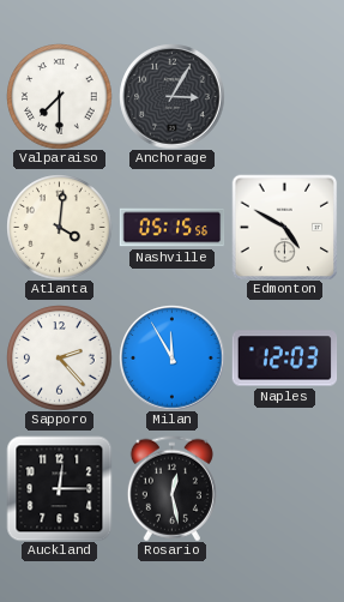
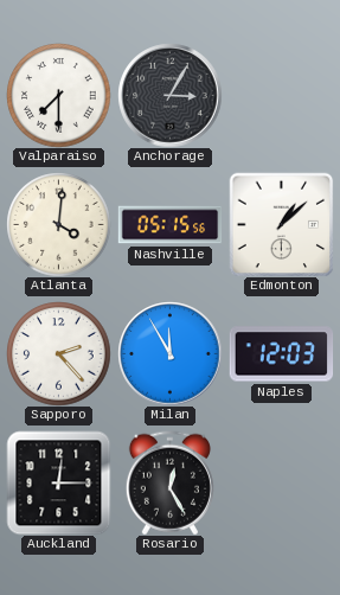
Edmonton: 4:50 -> 1:08 (281, 224)
Rosario: 12:28 -> 12:25 (169, 482)
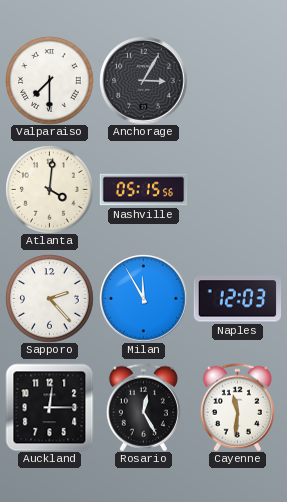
Edmonton: 1:08 -> none (281, 224)
Cayenne: none -> 11:31 (237, 407)
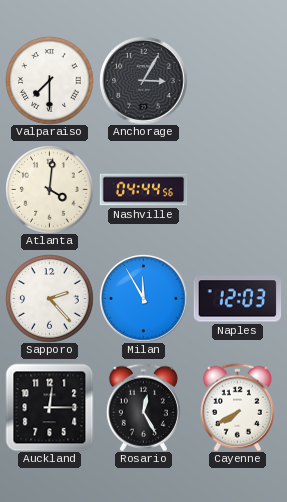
Nashville: 05:15 -> 04:44 (143, 190)
Cayenne: 11:31 -> 7:40 (237, 407)
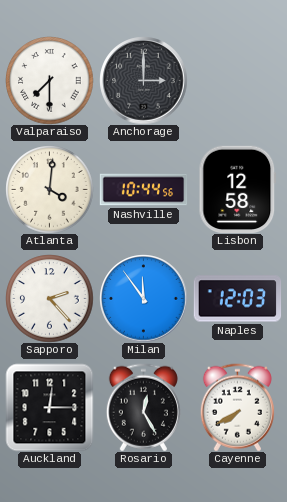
Anchorage: 3:05 -> 3:00 (143, 80)
Nashville: 04:44 -> 10:44 (143, 190)
Lisbon: none -> 12:58 (238, 189)
Milan: 11:55 -> 11:54 (143, 298)
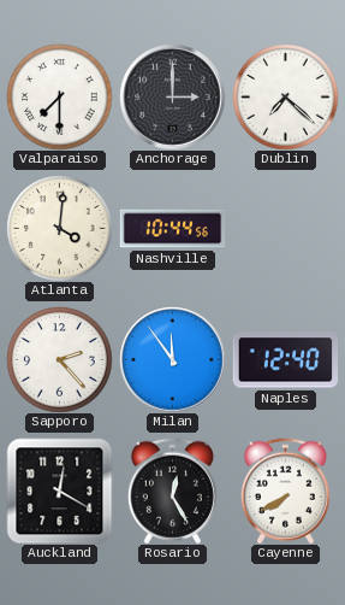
Dublin: none -> 7:22 (285, 96)
Lisbon: 12:58 -> none (238, 189)
Naples: 12:03 -> 12:40 (285, 360)
Auckland: 12:15 -> 12:20 (59, 491)
